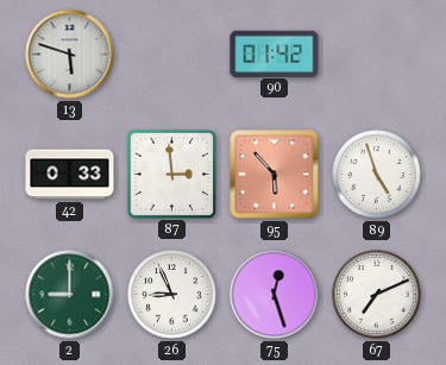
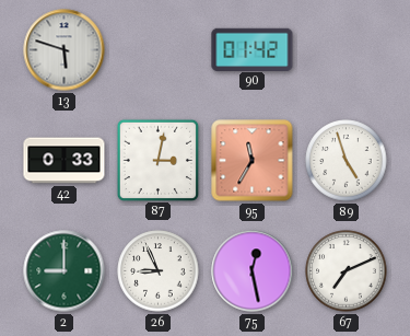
87: 2:59 -> 3:02 (157, 160)
95: 5:53 -> 11:35 (253, 161)
75: 12:27 -> 12:28 (253, 271)
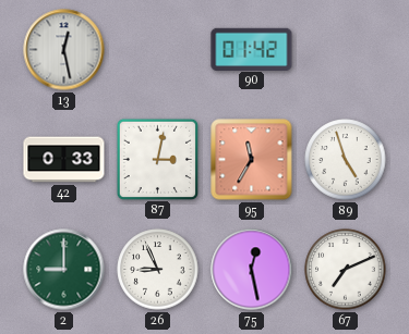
13: 5:48 -> 12:28 (64, 50)
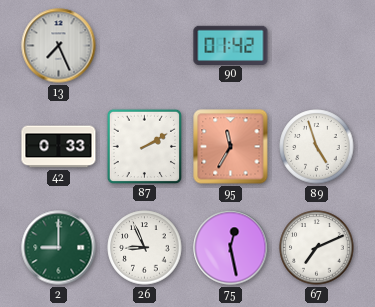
13: 12:28 -> 7:26 (59, 46)
87: 3:02 -> 2:10 (144, 146)
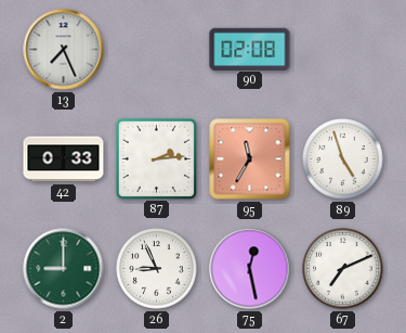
90: 01:42 -> 02:08 (250, 49)
87: 2:10 -> 2:14 (156, 158)
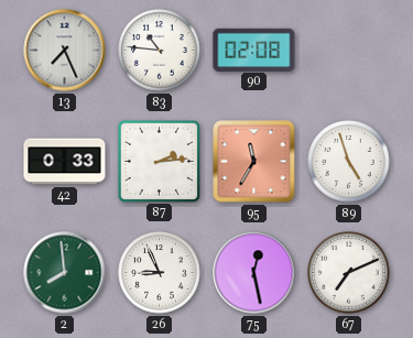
83: none -> 10:46 (160, 51)
2: 9:00 -> 7:59 (65, 273)
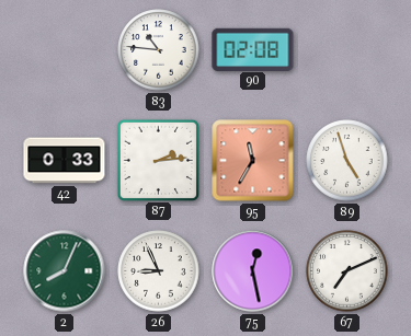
13: 7:26 -> none (65, 51)
2: 7:59 -> 8:04 (65, 271)
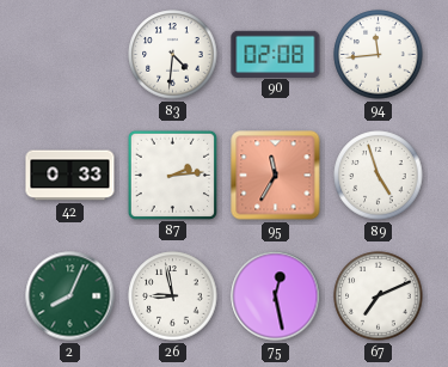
83: 10:46 -> 4:31 (173, 55)
94: none -> 11:44 (379, 55)
26: 8:56 -> 8:58 (173, 296)
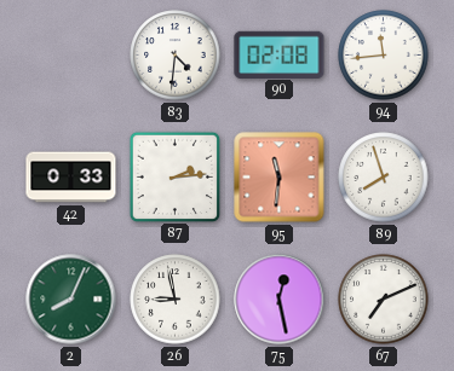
95: 11:35 -> 11:31 (280, 178)
89: 4:57 -> 7:57 (384, 178)
